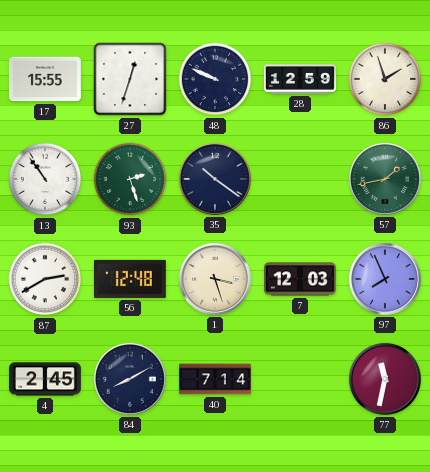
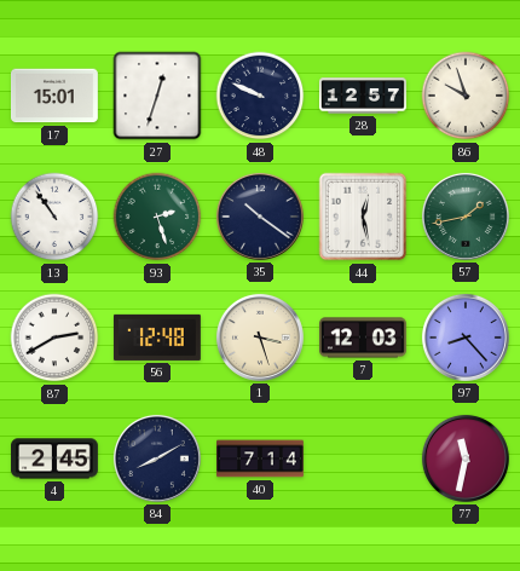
17: 15:55 -> 15:01 (54, 96)
28: 12:59 -> 12:57 (363, 96)
86: 1:57 -> 9:57 (466, 96)
44: none -> 12:28 (363, 217)
97: 7:56 -> 8:23 (466, 338)
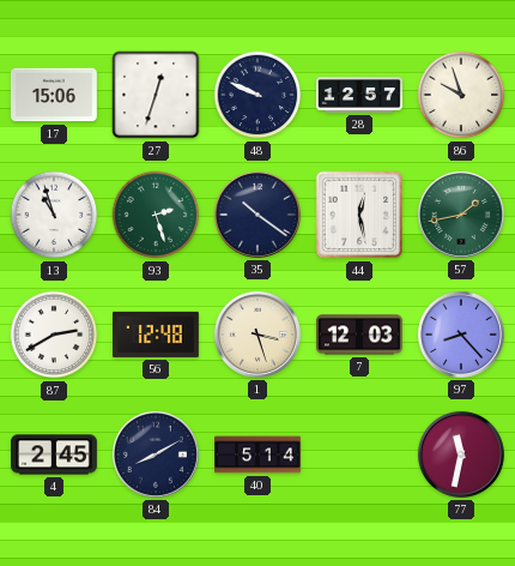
17: 15:01 -> 15:06 (54, 95)
13: 10:54 -> 10:57 (54, 215)
40: 7:14 -> 5:14 (259, 454)
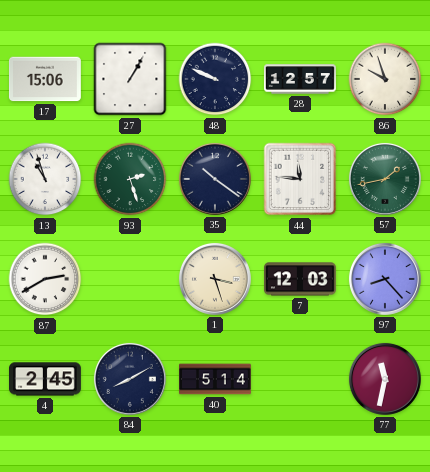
27: 12:33 -> 1:05 (130, 79)
44: 12:28 -> 11:46 (300, 179)
56: 12:48 -> none (156, 335)
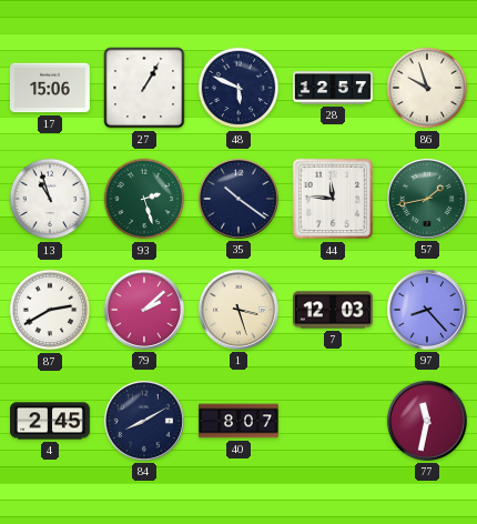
48: 9:49 -> 5:49 (238, 88)
79: none -> 2:08 (144, 310)
40: 5:14 -> 8:07 (240, 421)
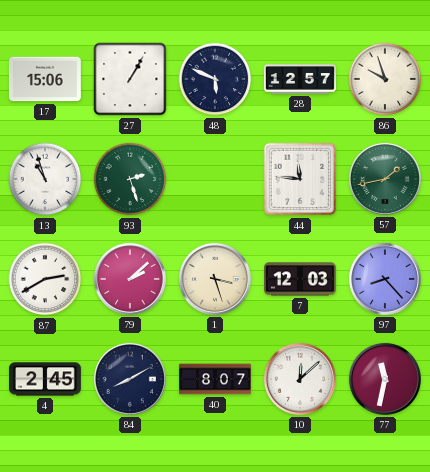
35: 10:21 -> none (238, 199)
10: none -> 12:08 (300, 379)
